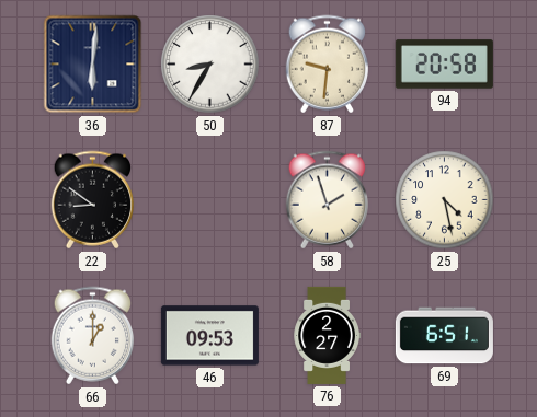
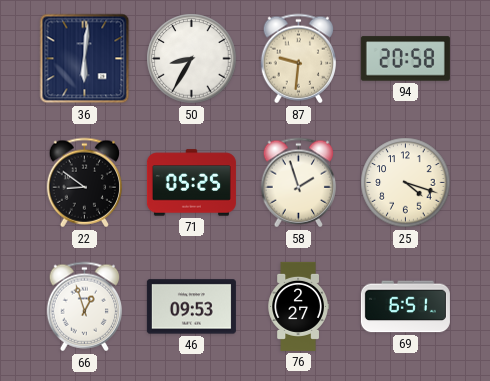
71: none -> 05:25 (191, 183)
25: 4:28 -> 4:18 (406, 183)
66: 1:00 -> 12:57 (84, 307)
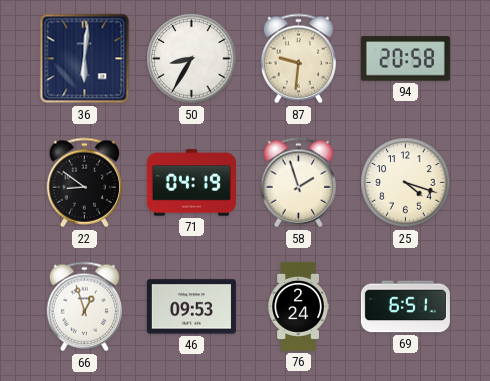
71: 05:25 -> 04:19 (191, 183)
76: 2:27 -> 2:24 (298, 306)
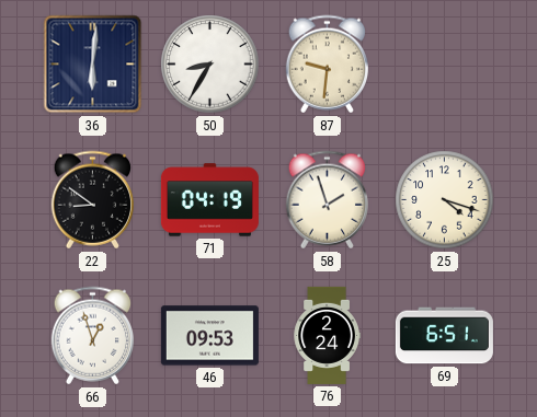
94: 20:58 -> none (405, 59)
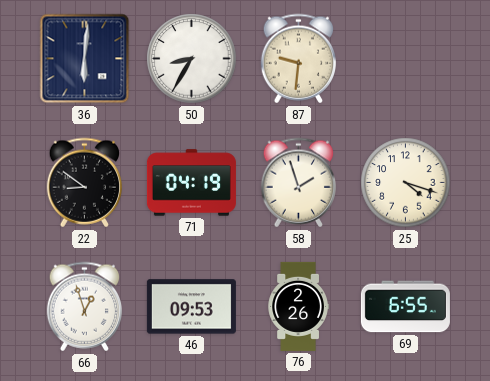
76: 2:24 -> 2:26 (298, 306)
69: 6:51 -> 6:55 (405, 307)
